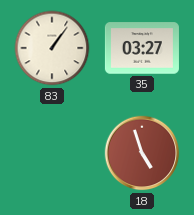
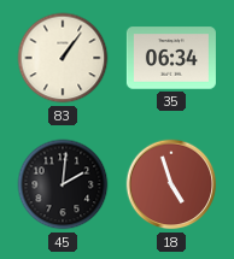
35: 03:27 -> 06:34 (171, 58)
45: none -> 2:01 (63, 184)
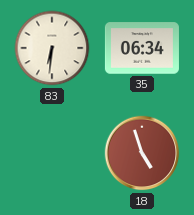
83: 1:06 -> 6:31 (52, 48)
45: 2:01 -> none (63, 184)
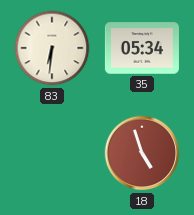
35: 06:34 -> 05:34 (142, 48)
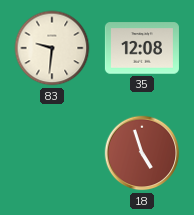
83: 6:31 -> 9:31 (52, 48)
35: 05:34 -> 12:08 (142, 48)
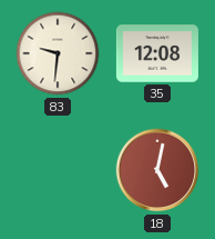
18: 4:57 -> 5:02 (157, 170)
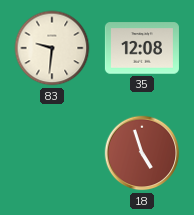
18: 5:02 -> 4:57 (142, 153)
